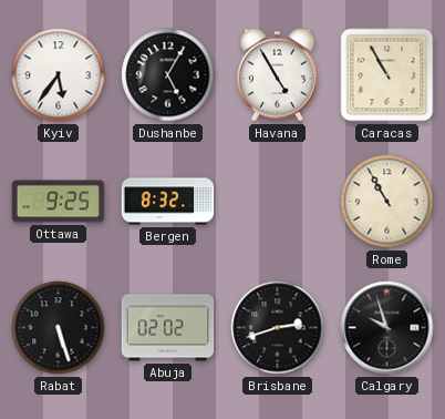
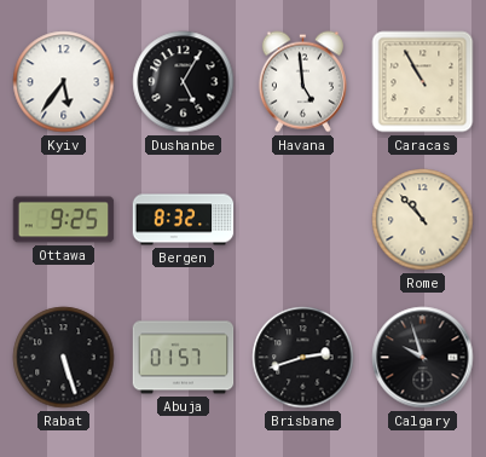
Havana: 4:55 -> 4:59 (302, 82)
Rome: 10:55 -> 10:53 (423, 220)
Abuja: 02:02 -> 01:57 (184, 358)
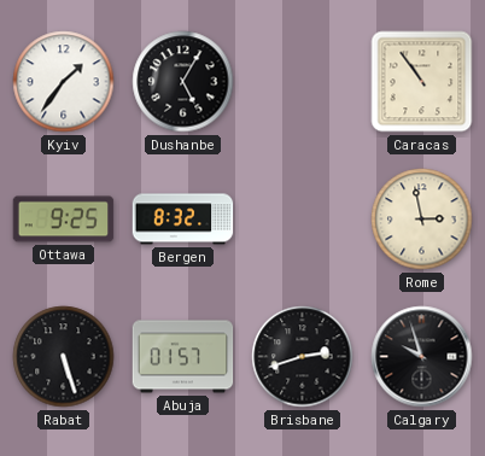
Kyiv: 5:36 -> 1:36 (64, 82)
Havana: 4:59 -> none (302, 82)
Caracas: 10:55 -> 10:54 (422, 82)
Rome: 10:53 -> 2:58 (422, 220)
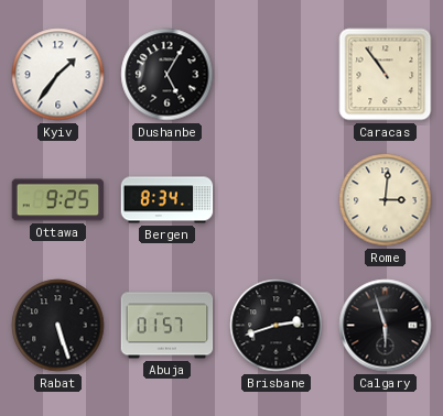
Bergen: 8:32 -> 8:34 (168, 200)
Rome: 2:58 -> 3:01 (386, 200)
Calgary: 9:57 -> 5:57 (386, 326)
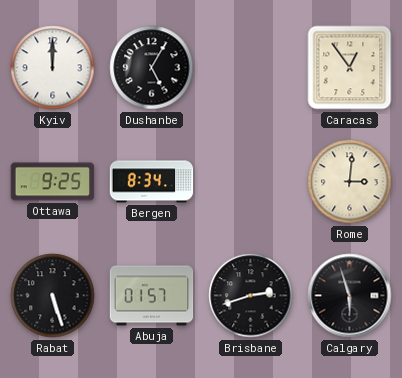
Kyiv: 1:36 -> 12:00 (53, 68)
Caracas: 10:54 -> 12:54 (350, 68)
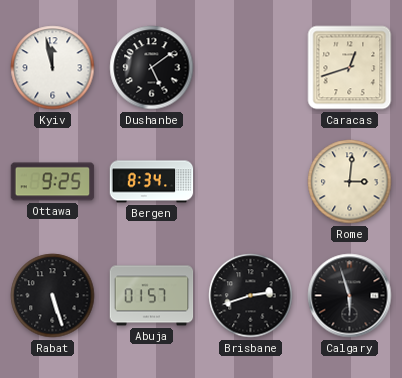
Kyiv: 12:00 -> 11:58 (53, 68)
Dushanbe: 5:05 -> 5:09 (152, 68)
Caracas: 12:54 -> 12:42 (350, 68)
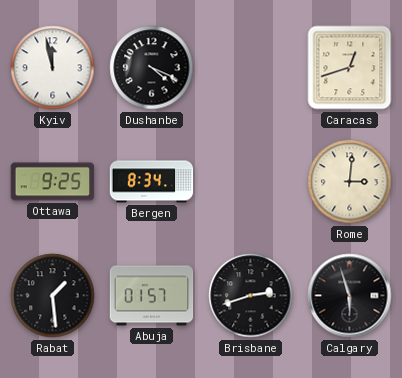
Dushanbe: 5:09 -> 4:19 (152, 68)
Rabat: 5:27 -> 1:29 (53, 296)
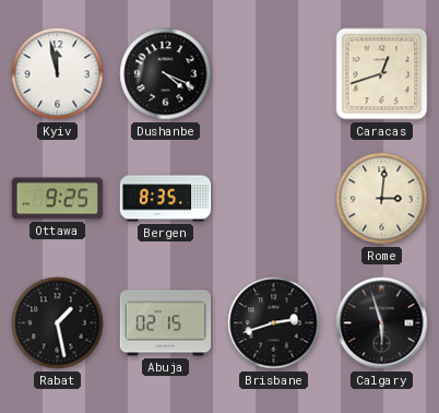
Bergen: 8:34 -> 8:35 (166, 199)
Rabat: 1:29 -> 1:28 (58, 323)
Abuja: 01:57 -> 02:15 (166, 323)
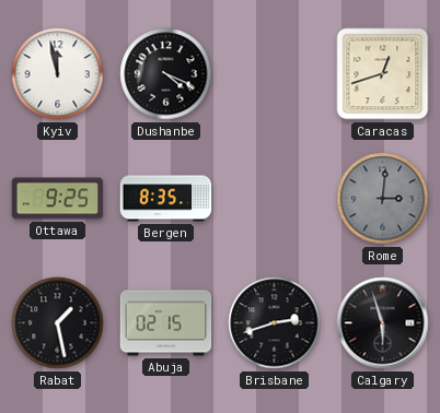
Rome dial: cream -> grey (383, 199)
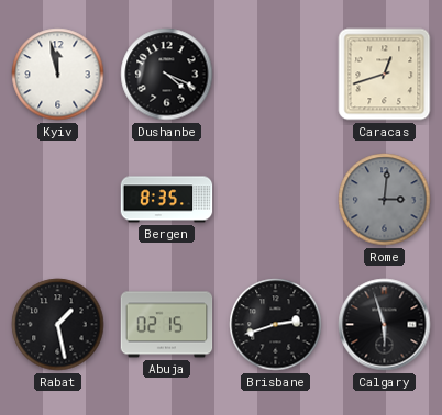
Ottawa: 9:25 -> none (58, 199)
